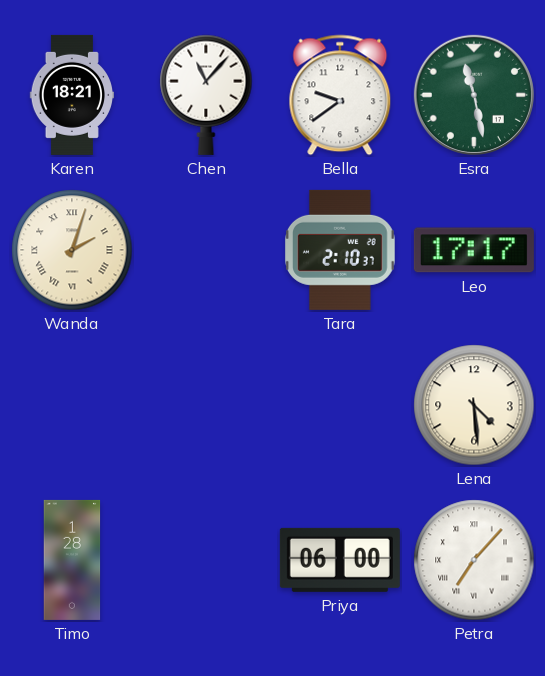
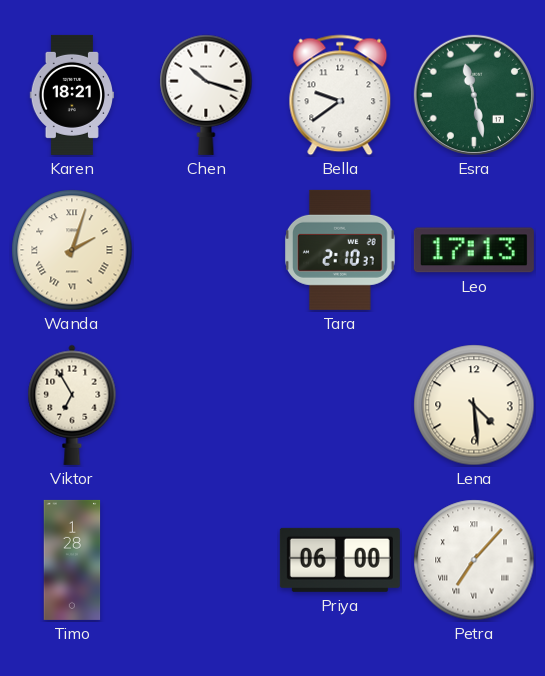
Chen: 11:07 -> 10:18 (206, 95)
Leo: 17:17 -> 17:13 (474, 250)
Viktor: none -> 6:55 (72, 405)
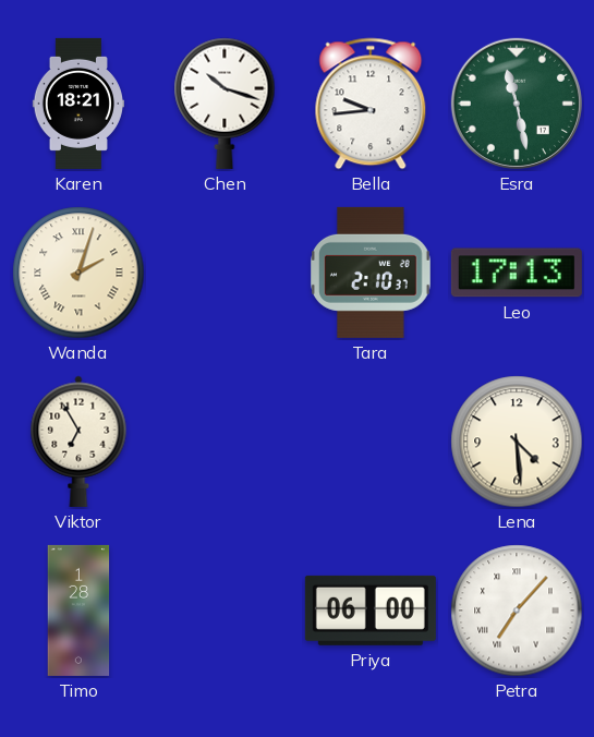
Bella: 9:39 -> 9:44 (371, 104)
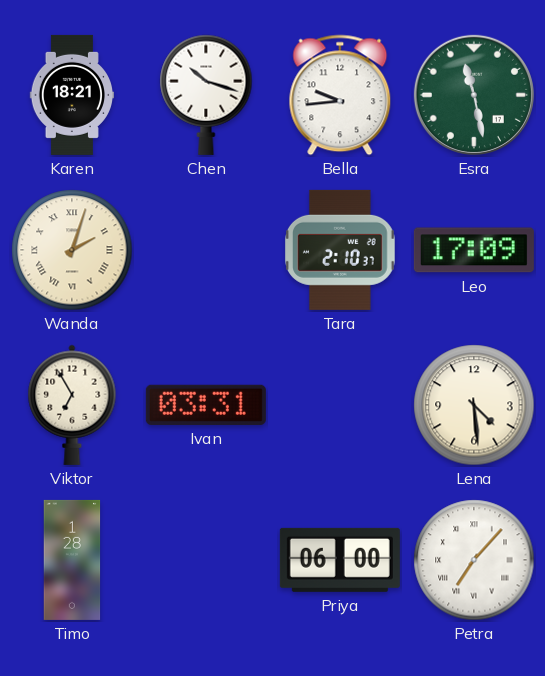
Leo: 17:13 -> 17:09 (474, 250)
Ivan: none -> 03:31 (206, 405)
